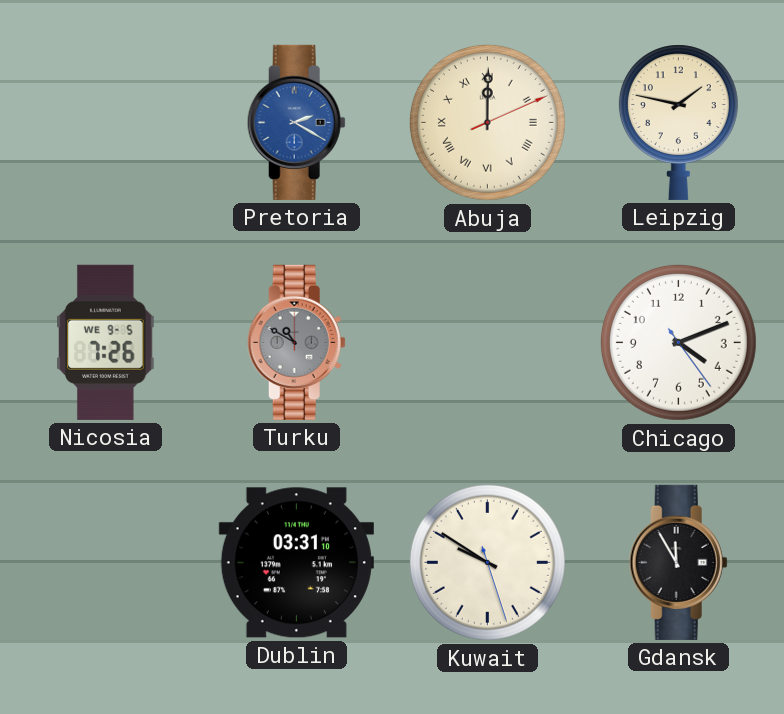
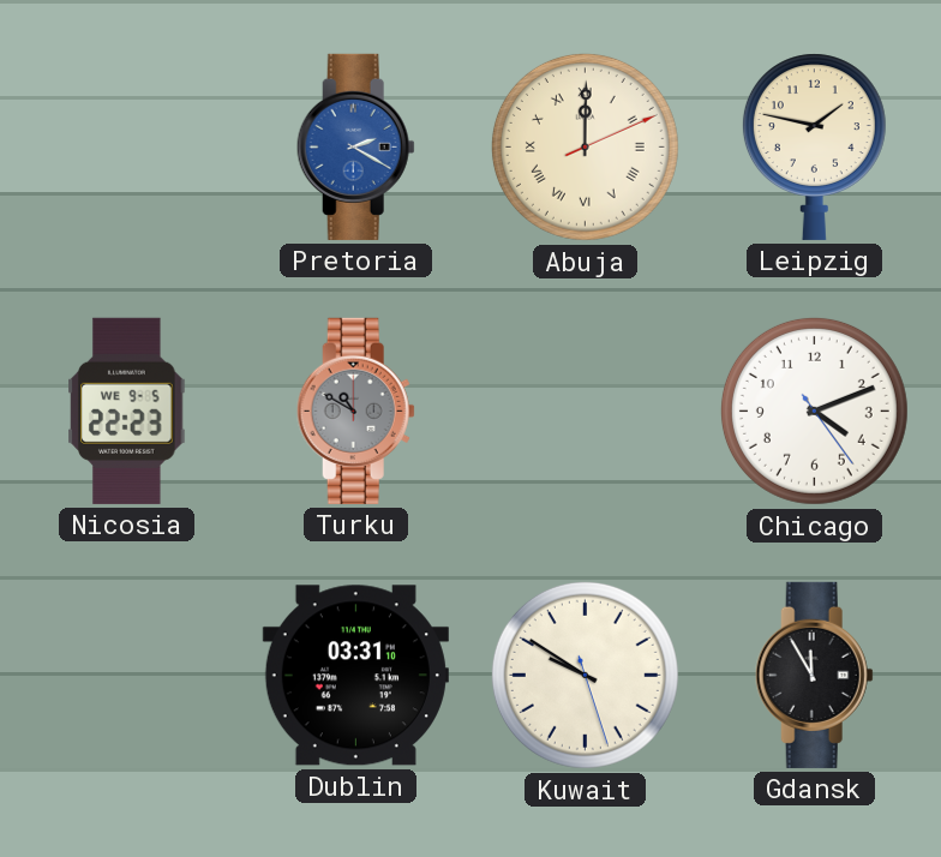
Nicosia: 7:26 -> 22:23 (127, 410)
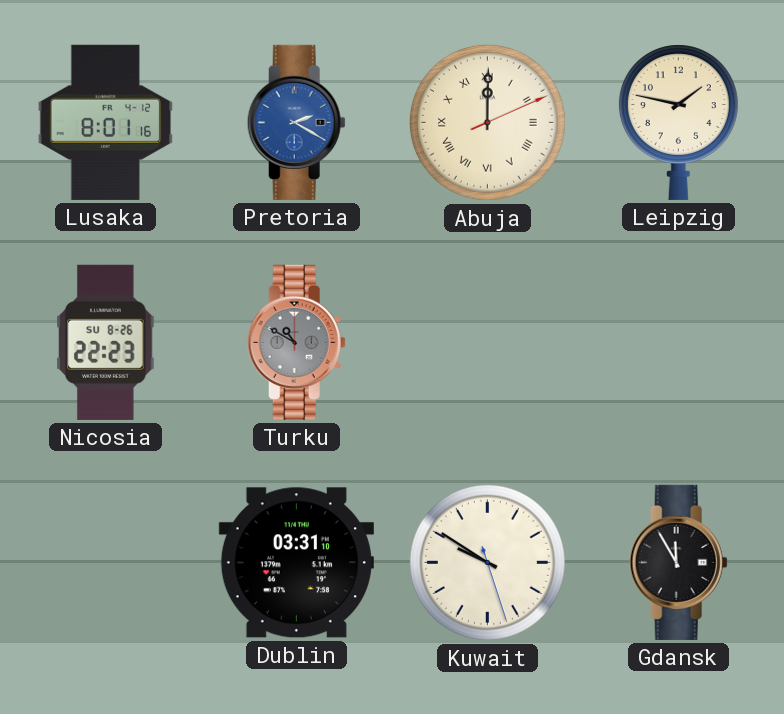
Lusaka: none -> 8:01 (106, 122)
Nicosia date: WE 9-5 -> SU 8-26 (106, 342)
Chicago: 4:11 -> none (814, 410)
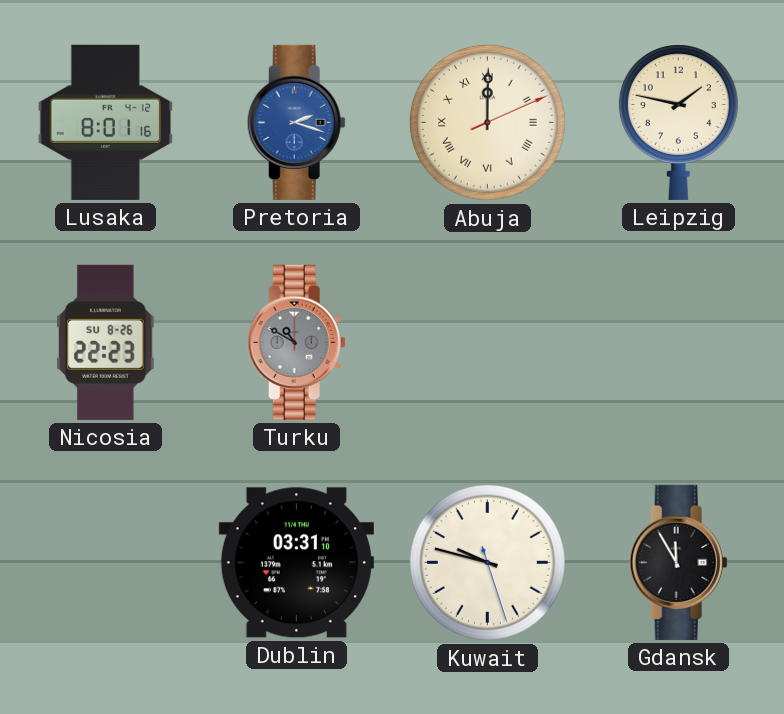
Pretoria: 2:20 -> 2:18 (296, 122)
Kuwait: 9:50 -> 9:47 (487, 562)
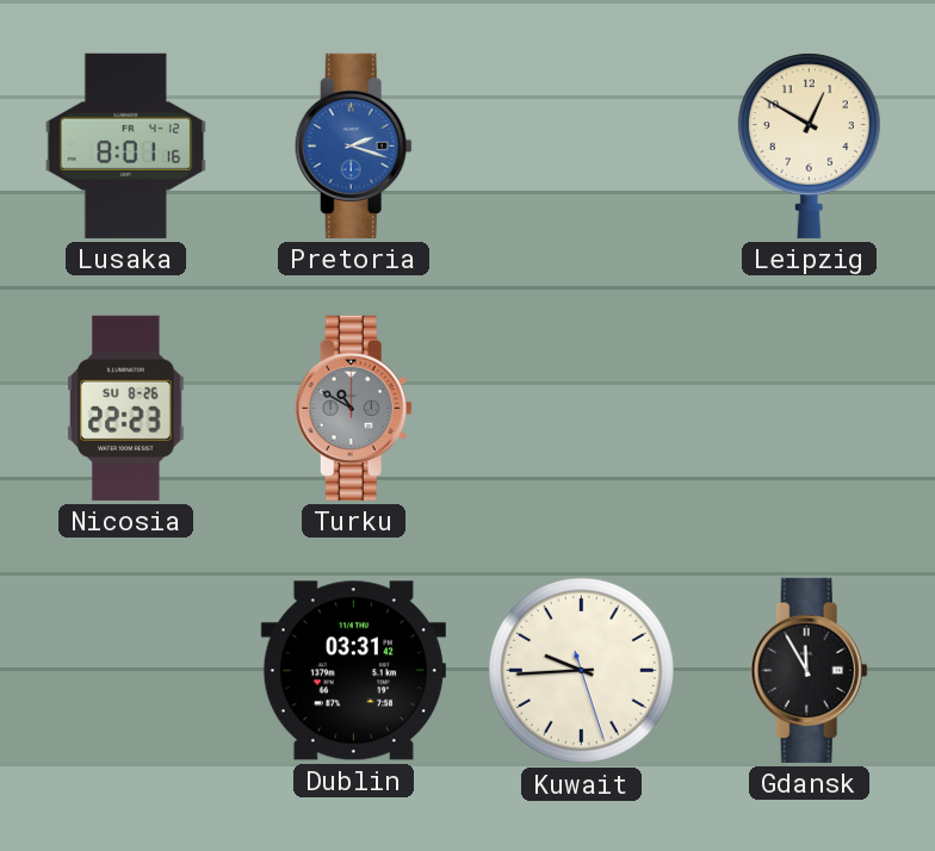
Abuja: 12:00 -> none (487, 122)
Leipzig: 1:47 -> 12:50 (809, 145)
Dublin: 03:31:10 -> 03:31:42 (353, 671)
Kuwait: 9:47 -> 9:44 (581, 670)
